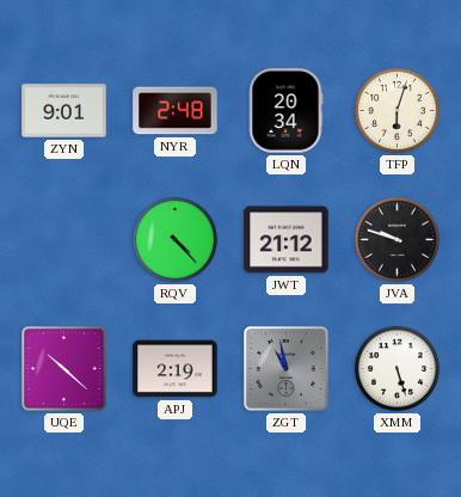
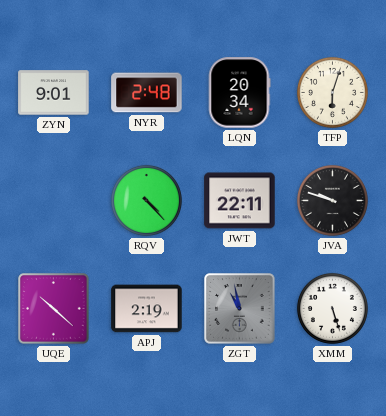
JWT: 21:12 -> 22:11 (240, 201)
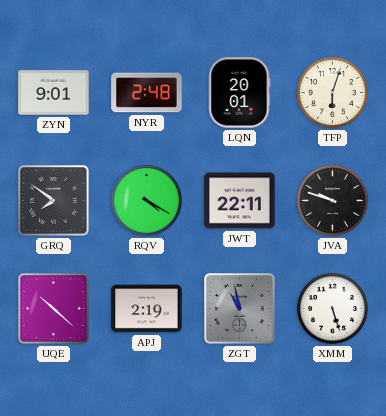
LQN: 20:34 -> 20:01 (239, 93)
GRQ: none -> 7:51 (54, 201)
RQV: 4:23 -> 4:20 (146, 200)
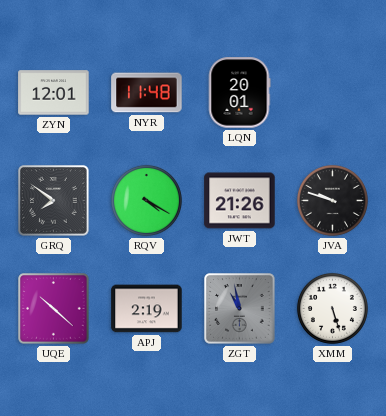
ZYN: 9:01 -> 12:01 (54, 93)
NYR: 2:48 -> 11:48 (147, 93)
TFP: 6:03 -> none (332, 92)
JWT: 22:11 -> 21:26 (240, 201)
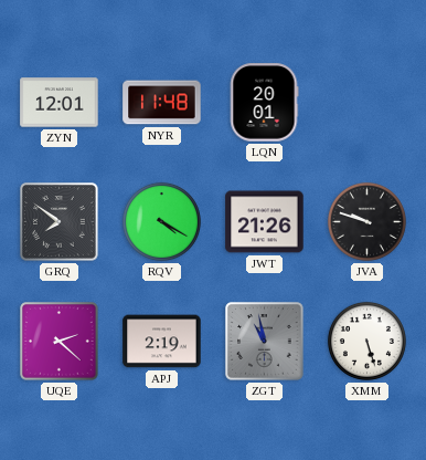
UQE: 10:22 -> 2:22 (60, 342)
